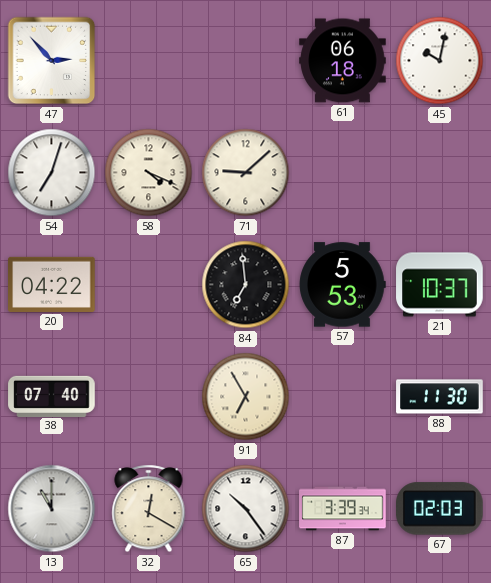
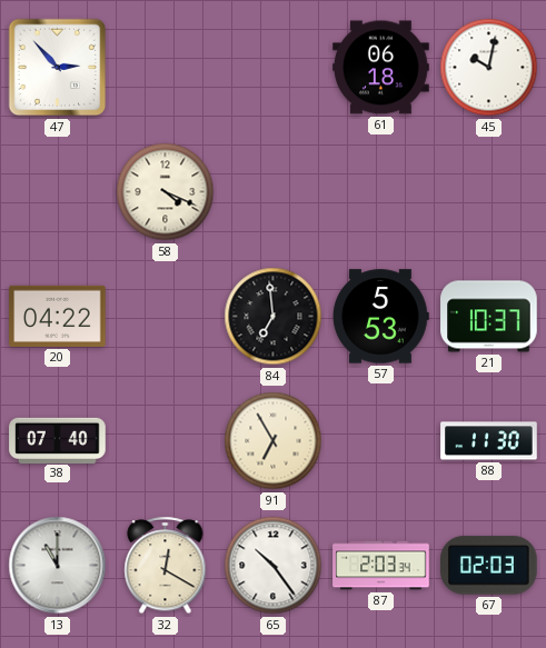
54: 7:03 -> none (52, 173)
71: 9:08 -> none (246, 173)
87: 3:39 -> 2:03 (381, 566)
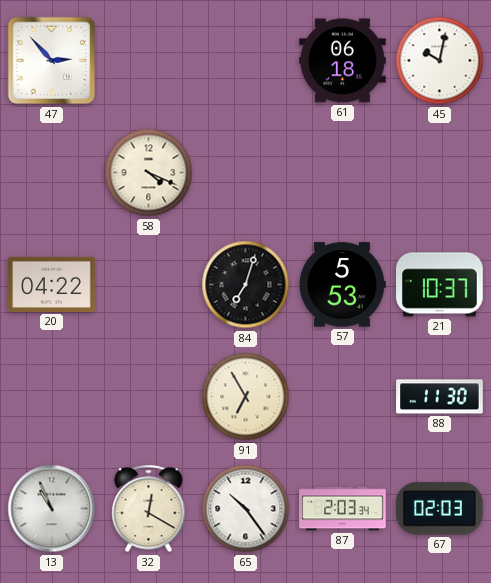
84: 6:59 -> 7:03 (246, 285)
38: 07:40 -> none (58, 440)
13: 11:00 -> 10:56 (52, 509)
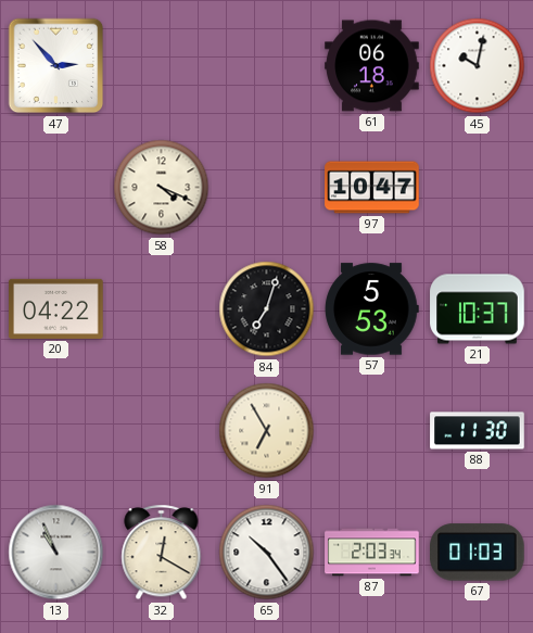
97: none -> 10:47 (372, 188)
67: 02:03 -> 01:03 (478, 553)
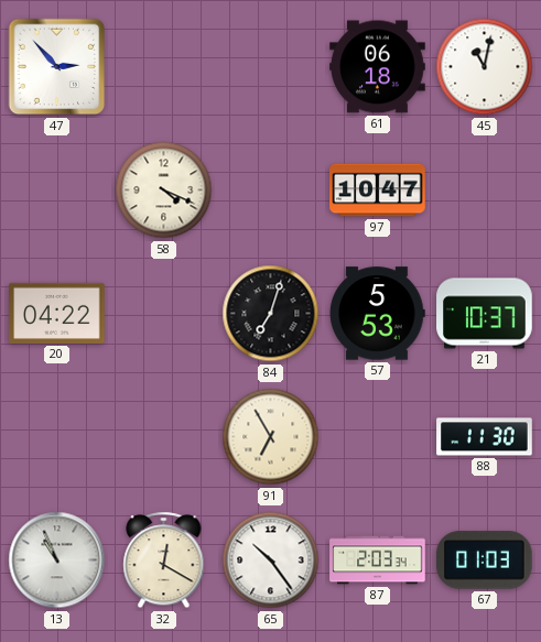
45: 10:02 -> 11:02 (485, 67)
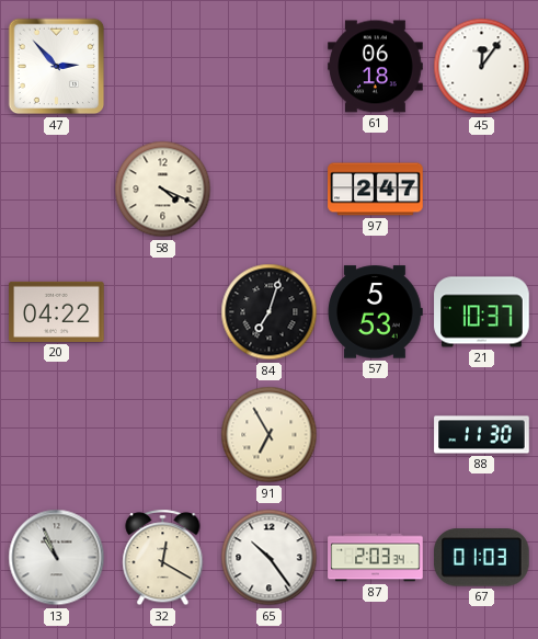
45: 11:02 -> 12:06 (482, 67)
97: 10:47 -> 2:47 (376, 190)
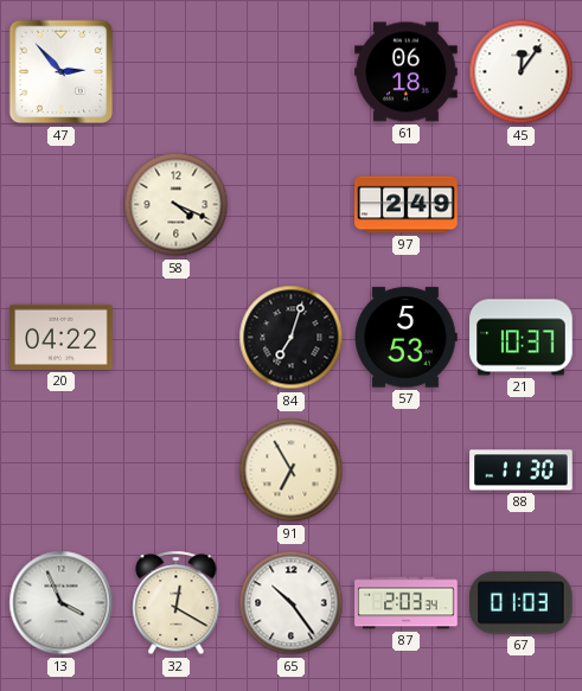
97: 2:47 -> 2:49 (407, 205)
13: 10:56 -> 3:56 (62, 603)
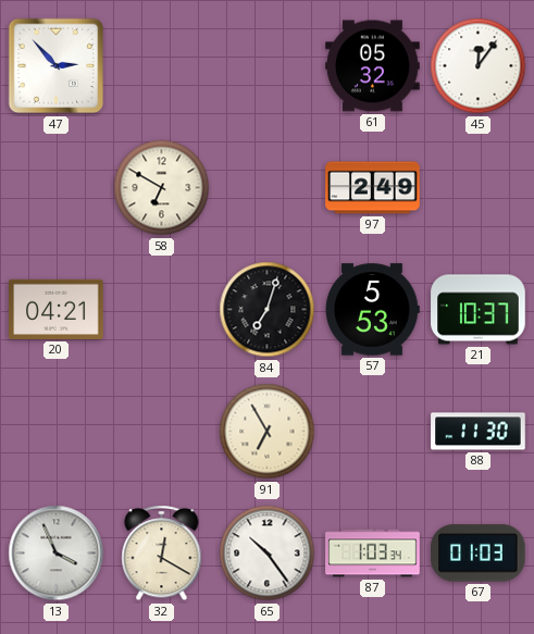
61: 06:18 -> 05:32 (373, 66)
58: 4:19 -> 6:50 (162, 188)
20: 04:22 -> 04:21 (57, 309)
87: 2:03 -> 1:03 (373, 554)
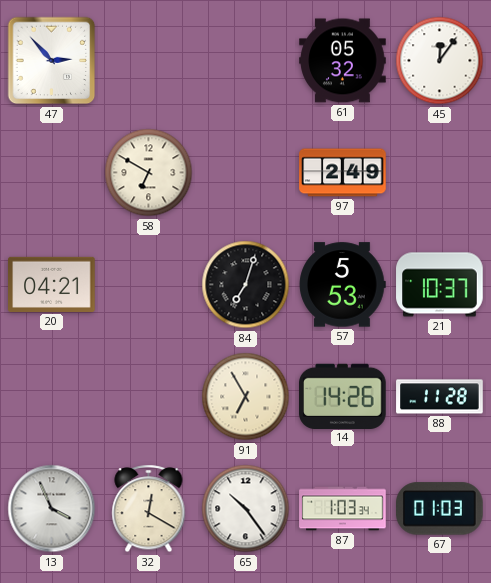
14: none -> 14:26 (343, 396)
88: 11:30 -> 11:28 (440, 397)
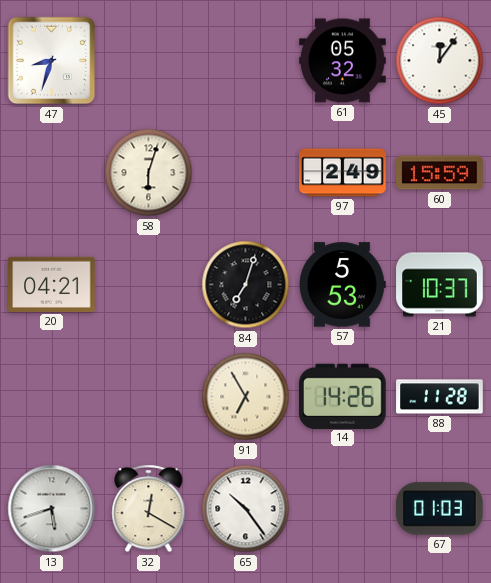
47: 2:53 -> 8:33 (52, 61)
58: 6:50 -> 6:03 (149, 173)
60: none -> 15:59 (440, 173)
13: 3:56 -> 5:42 (52, 509)
87: 1:03 -> none (343, 509)
